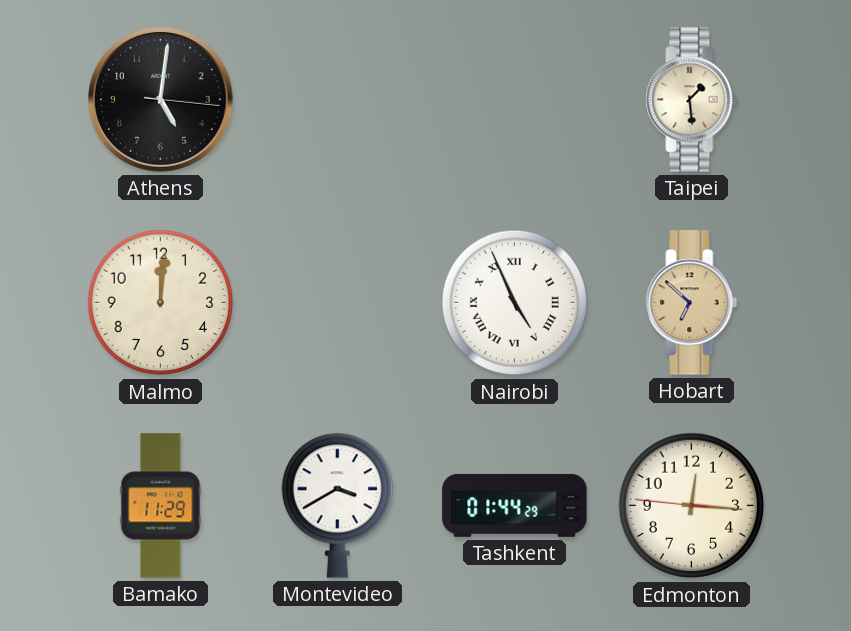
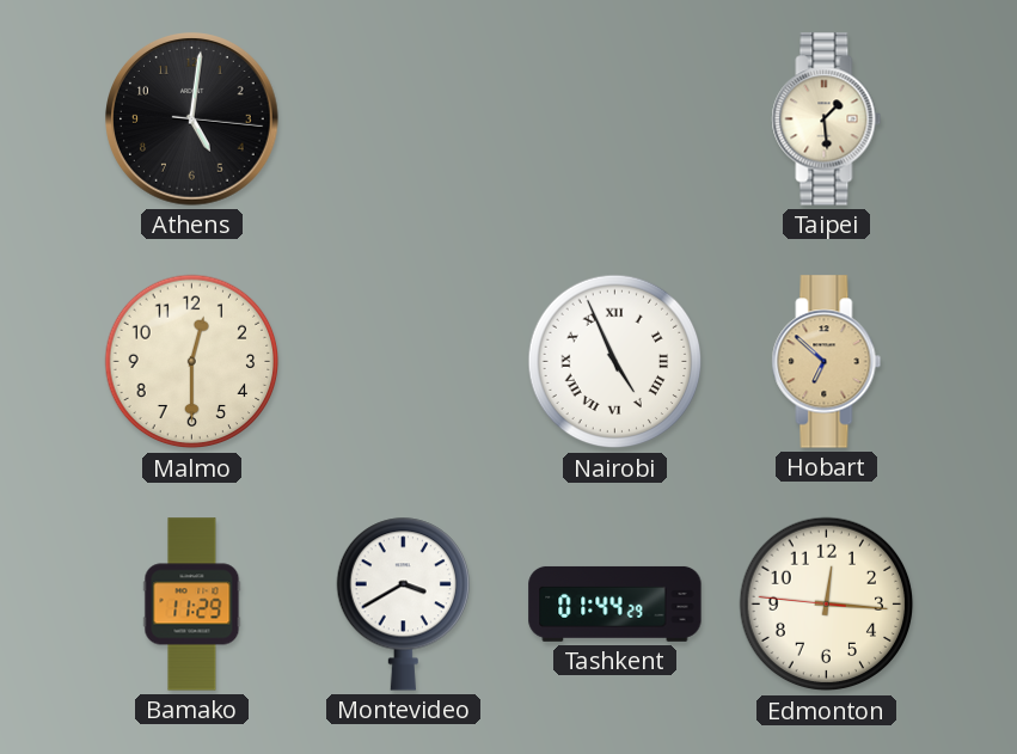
Malmo: 12:01 -> 12:30 (192, 362)
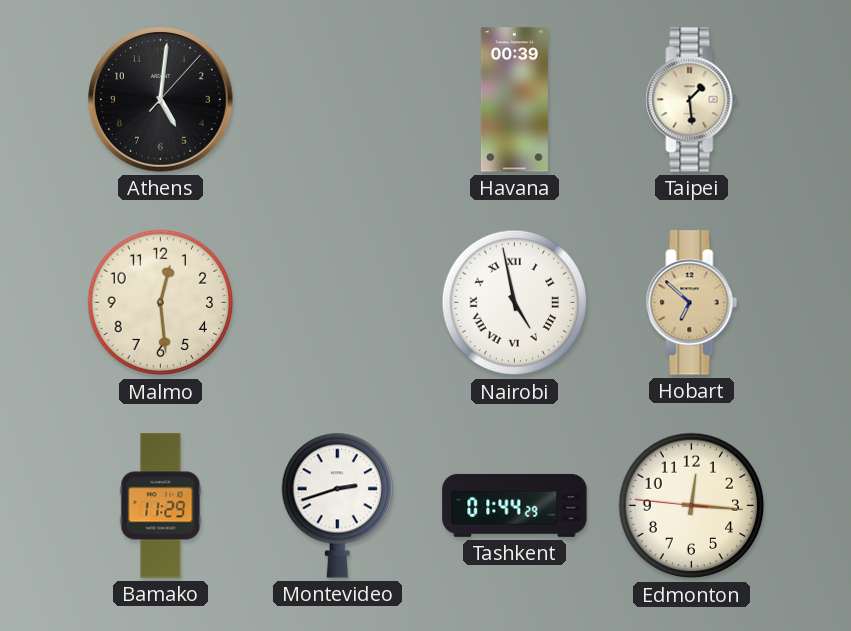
Athens: 5:01:16 -> 5:01:07 (161, 100)
Havana: none -> 00:39 (514, 100)
Malmo: 12:30 -> 12:29 (161, 303)
Nairobi: 4:56 -> 4:58 (515, 303)
Montevideo: 3:40 -> 2:42 (337, 505)
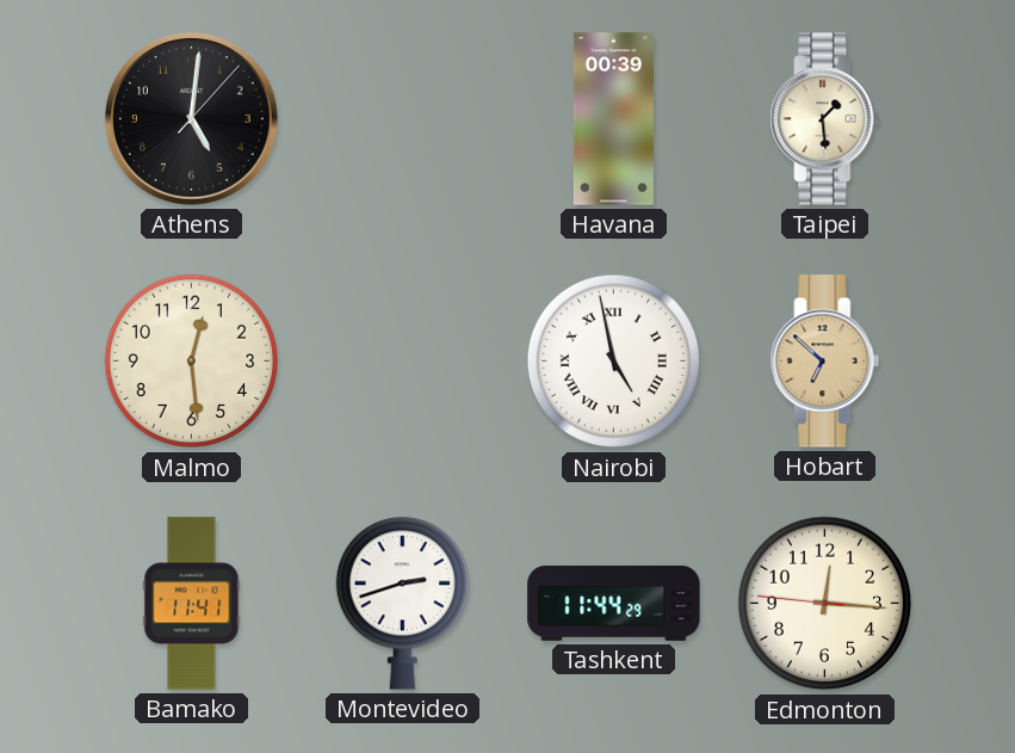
Bamako: 11:29 -> 11:41 (192, 604)
Tashkent: 01:44 -> 11:44 (614, 603)
